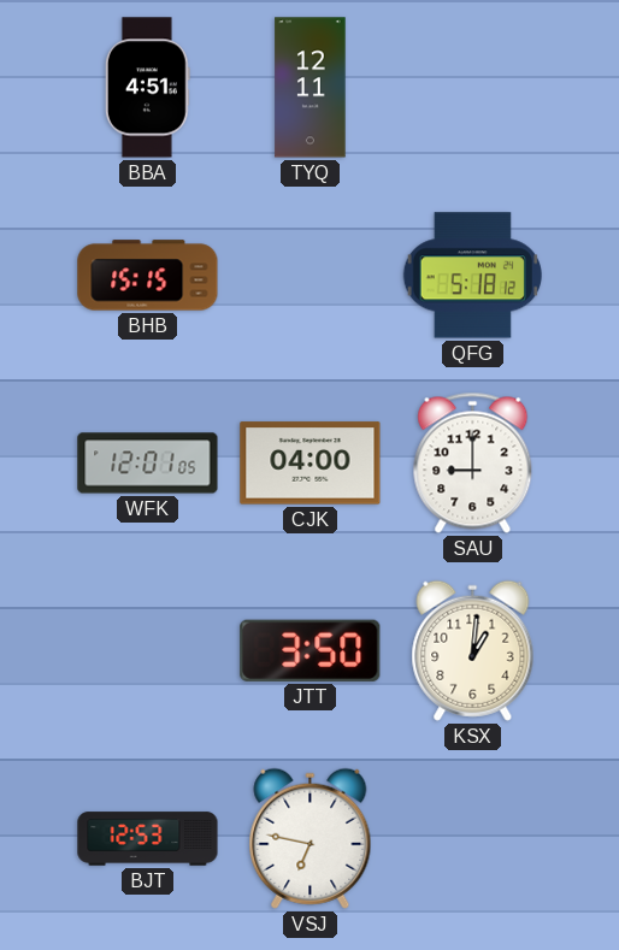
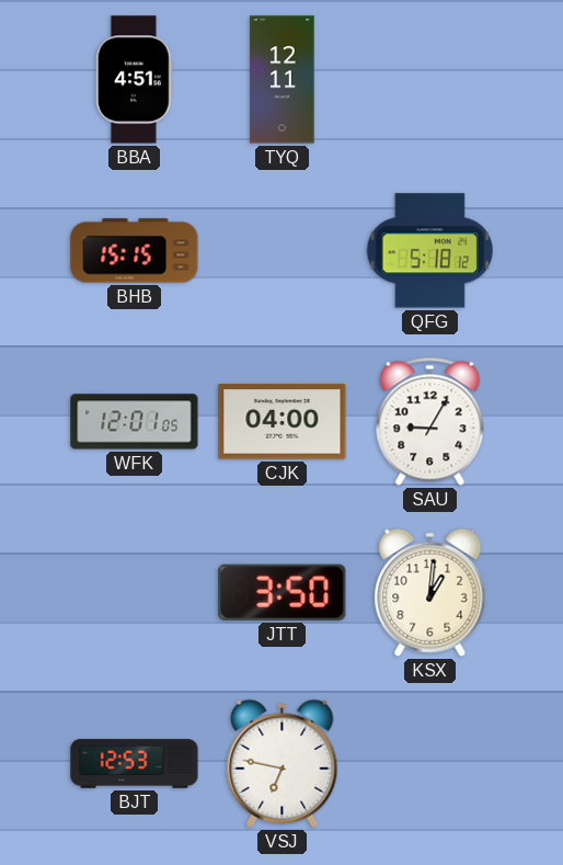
SAU: 9:00 -> 9:05 (430, 421)
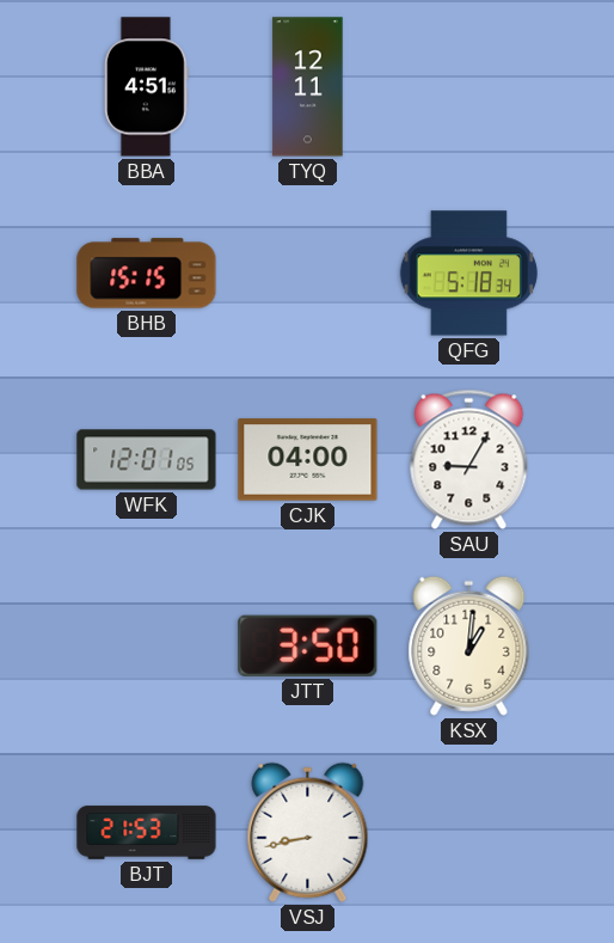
QFG: 5:18:12 -> 5:18:34 (468, 274)
BJT: 12:53 -> 21:53 (147, 833)
VSJ: 6:47 -> 8:43 (308, 832)
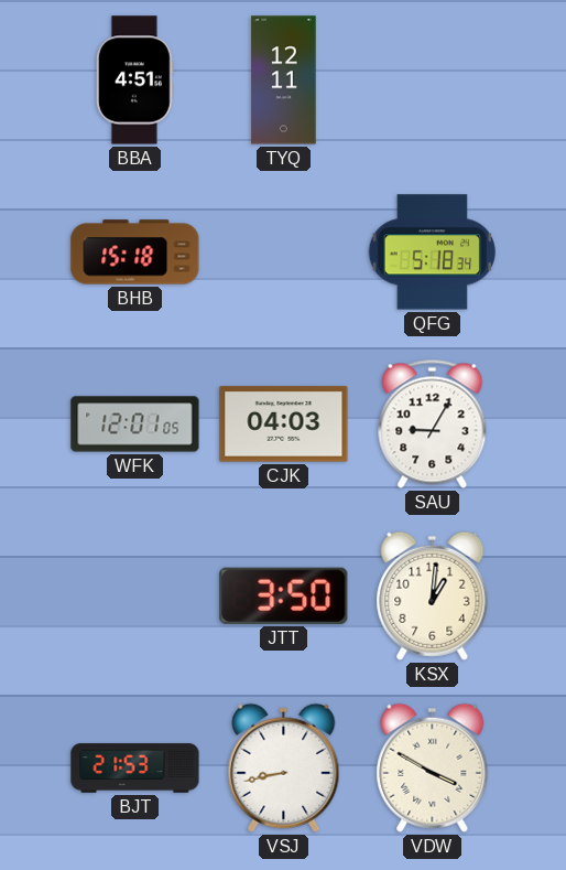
BHB: 15:15 -> 15:18 (135, 253)
CJK: 04:00 -> 04:03 (284, 425)
VDW: none -> 3:50 (433, 767)
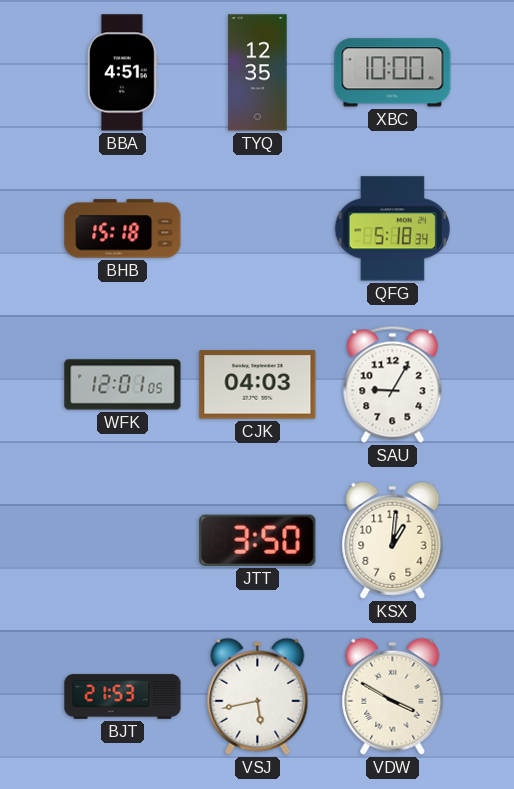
TYQ: 12:11 -> 12:35 (258, 73)
XBC: none -> 10:00 (393, 73)
VSJ: 8:43 -> 5:43 (258, 696)
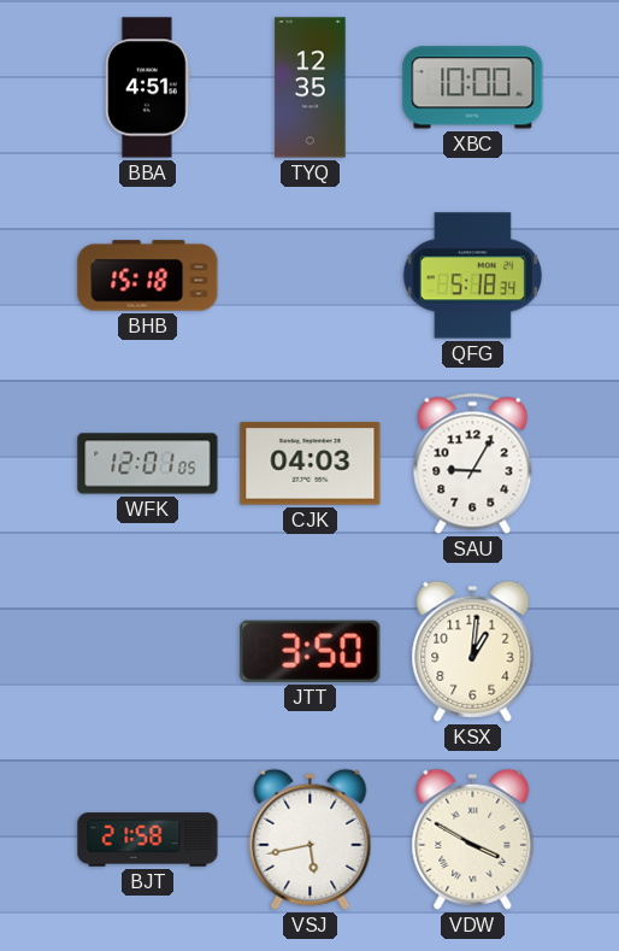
BJT: 21:53 -> 21:58 (148, 840)
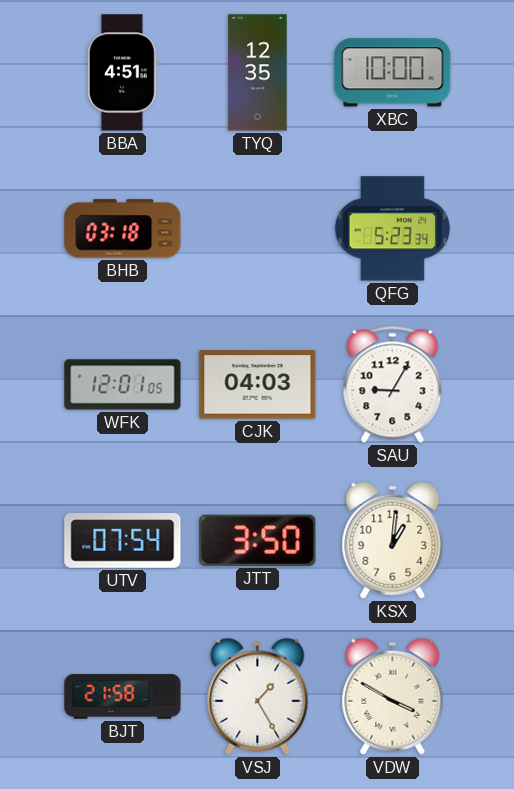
BHB: 15:18 -> 03:18 (123, 229)
QFG: 5:18 -> 5:23 (392, 229)
UTV: none -> 07:54 (123, 541)
VSJ: 5:43 -> 1:25 (258, 696)
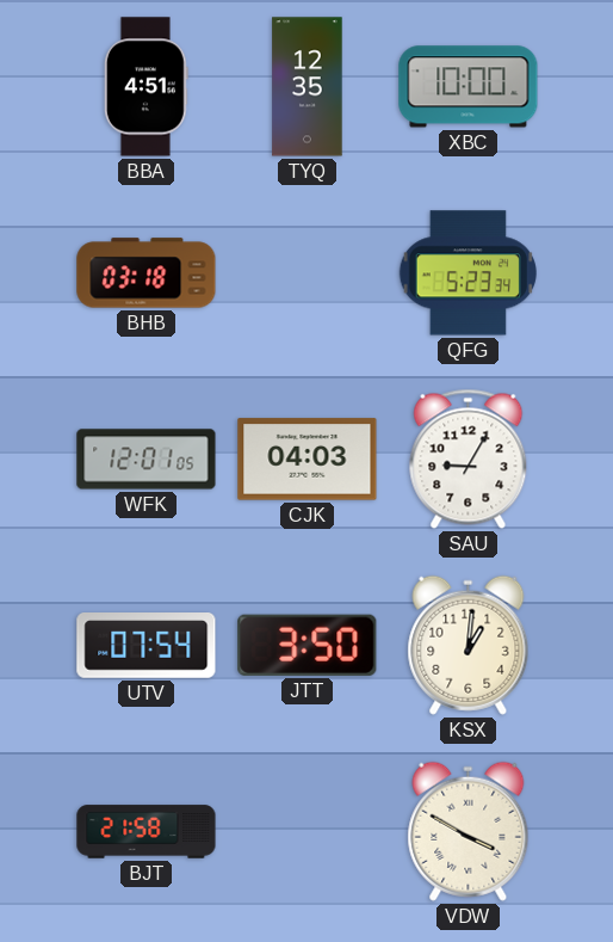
VSJ: 1:25 -> none (258, 696)
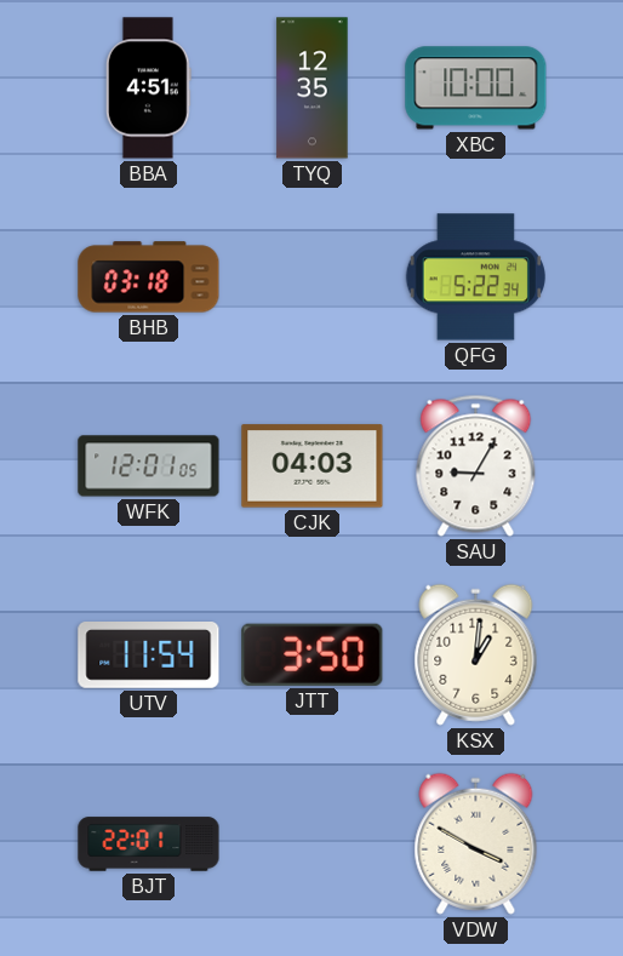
QFG: 5:23 -> 5:22 (475, 277)
UTV: 07:54 -> 11:54 (149, 656)
BJT: 21:58 -> 22:01 (149, 845)
